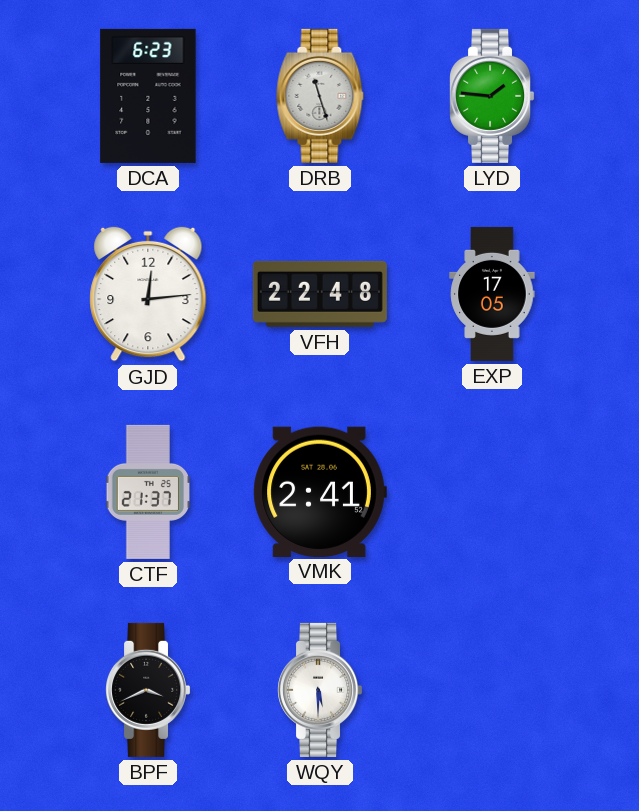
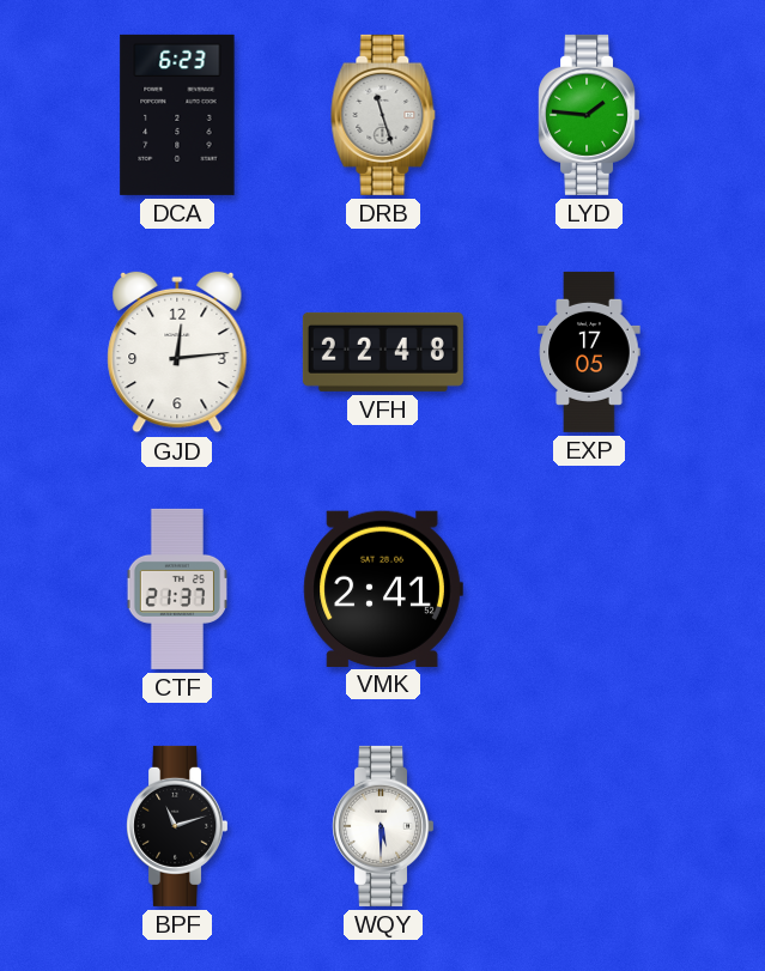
BPF: 3:41 -> 11:12 (177, 826)
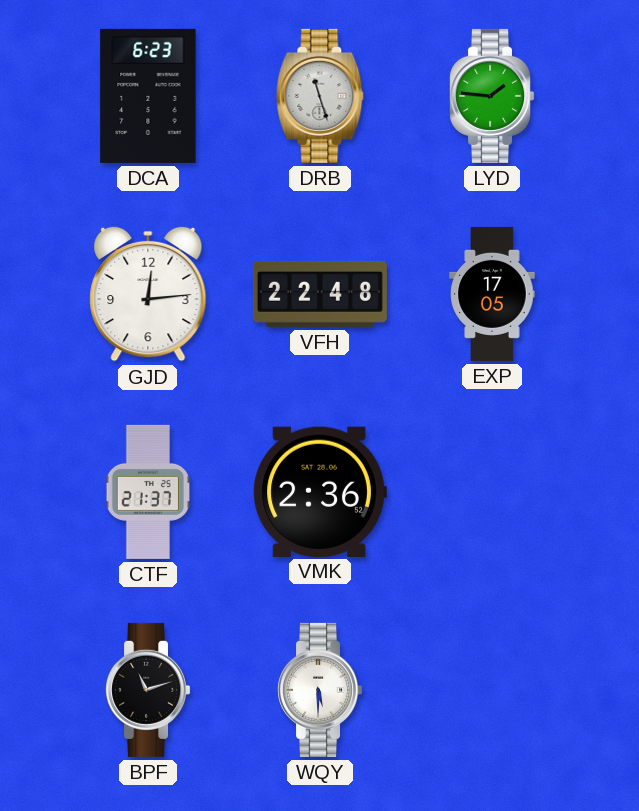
VMK: 2:41 -> 2:36 (320, 491)
